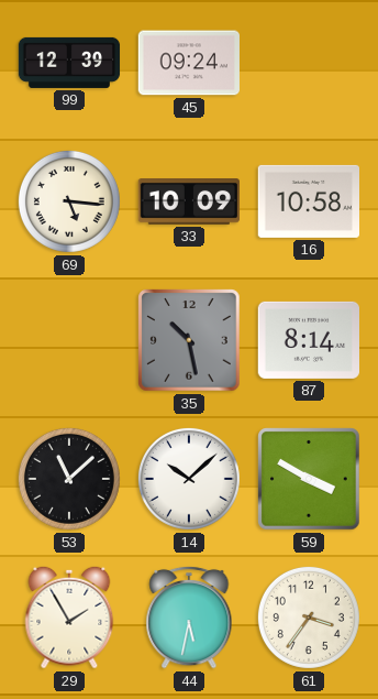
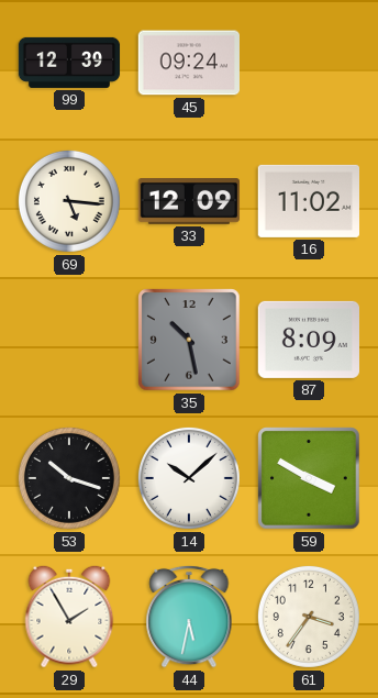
33: 10:09 -> 12:09 (188, 202)
16: 10:58 -> 11:02 (308, 201)
87: 8:14 -> 8:09 (308, 340)
53: 11:08 -> 10:18 (69, 478)
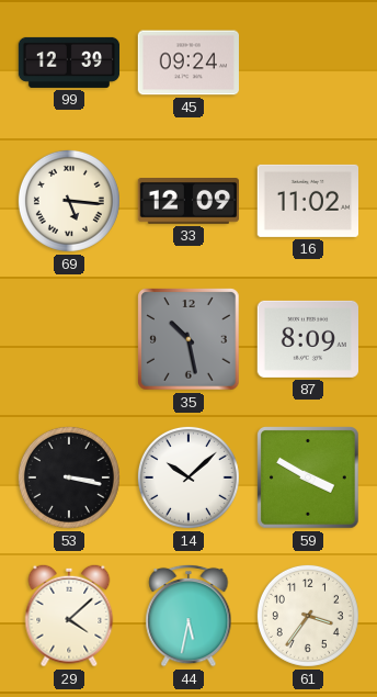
53: 10:18 -> 3:17 (69, 477)
29: 1:55 -> 4:08 (69, 616)
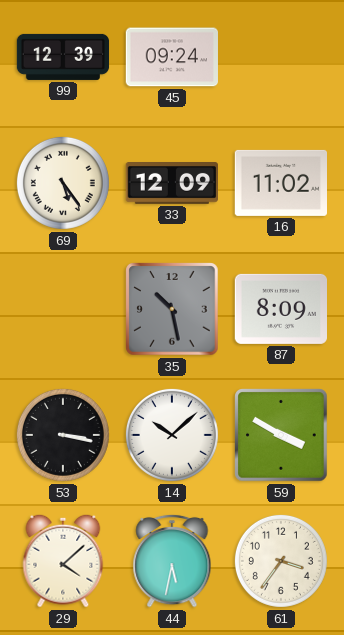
69: 5:16 -> 5:24 (63, 183)
